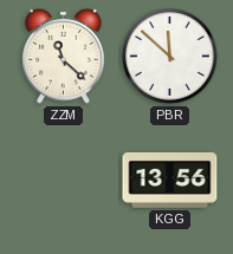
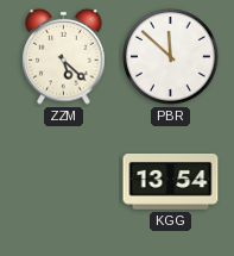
ZZM: 11:22 -> 5:22 (64, 56)
KGG: 13:56 -> 13:54 (171, 182)
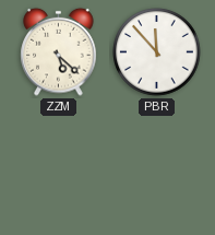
PBR: 11:52 -> 11:53 (157, 52)
KGG: 13:54 -> none (171, 182)
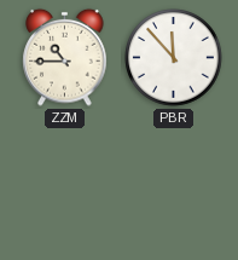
ZZM: 5:22 -> 10:45 (65, 57)
